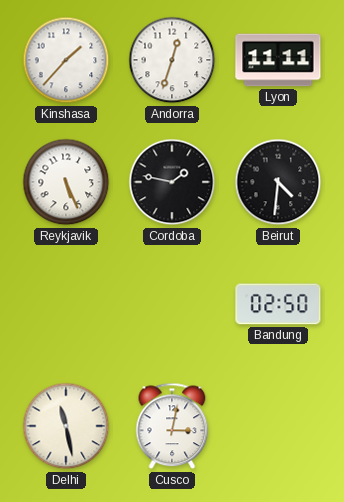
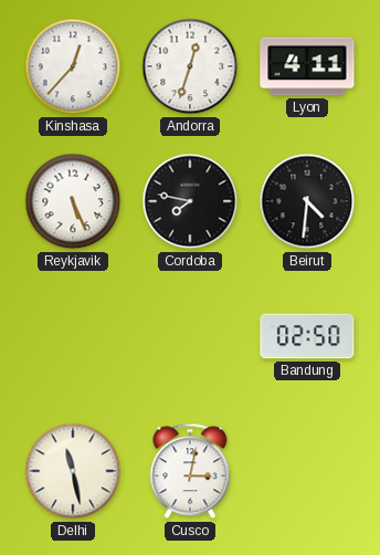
Kinshasa: 1:37 -> 12:37 (73, 66)
Lyon: 11:11 -> 4:11 (307, 66)
Cordoba: 1:47 -> 7:47 (190, 201)
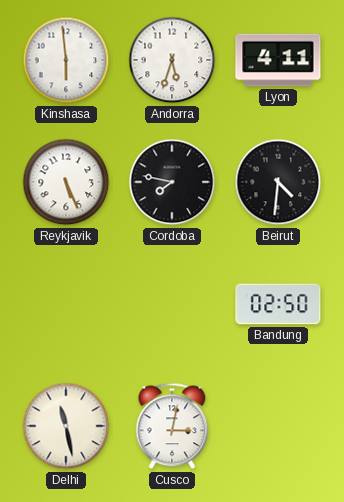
Kinshasa: 12:37 -> 5:59 (66, 60)
Andorra: 12:33 -> 5:33 (172, 60)
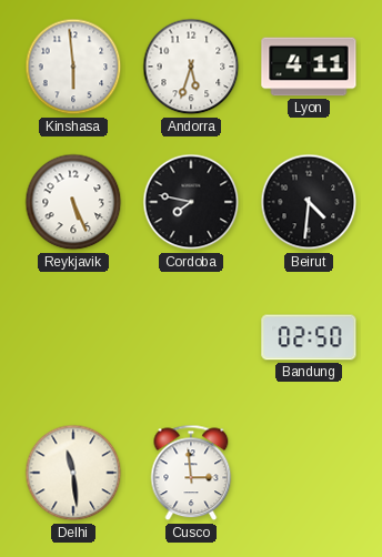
Delhi: 11:28 -> 11:29 (73, 473)
Cusco: 3:02 -> 2:59 (191, 473)
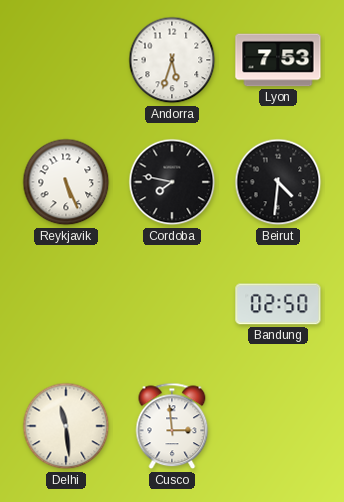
Kinshasa: 5:59 -> none (73, 67)
Lyon: 4:11 -> 7:53 (278, 60)
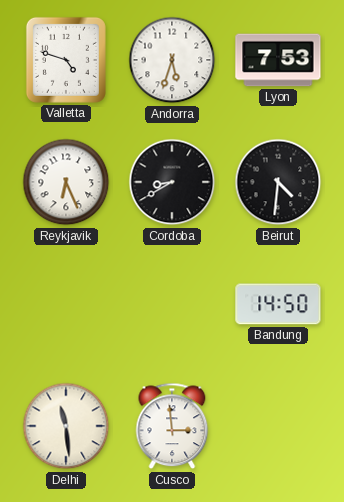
Valletta: none -> 4:48 (66, 60)
Reykjavik: 5:26 -> 6:26 (66, 182)
Cordoba: 7:47 -> 8:40 (172, 182)
Bandung: 02:50 -> 14:50 (278, 304)
